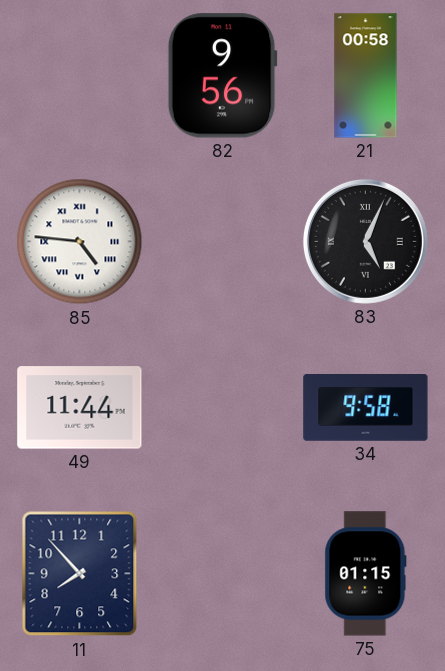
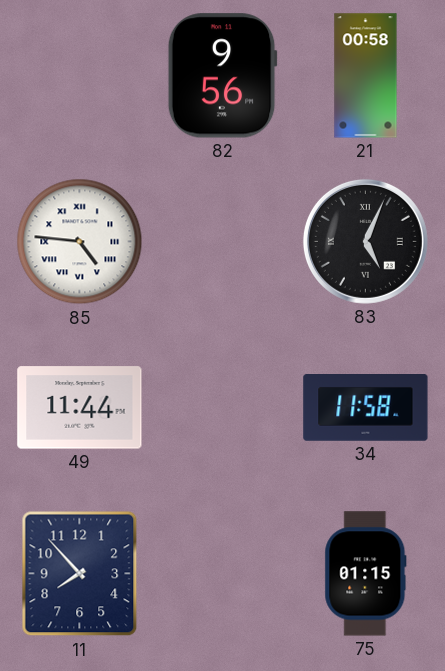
34: 9:58 -> 11:58 (366, 408)
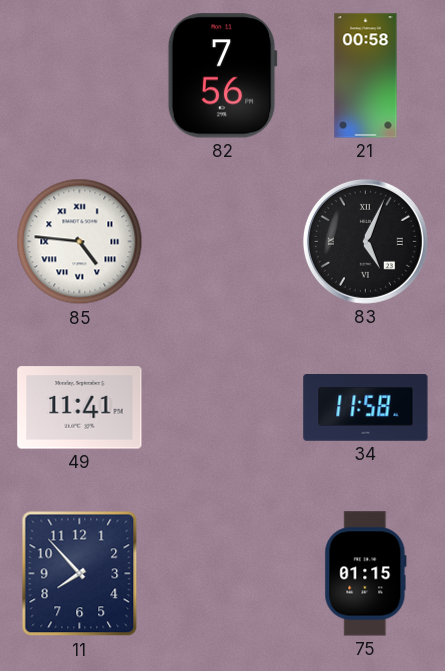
82: 9:56 -> 7:56 (222, 76)
49: 11:44 -> 11:41 (80, 408)
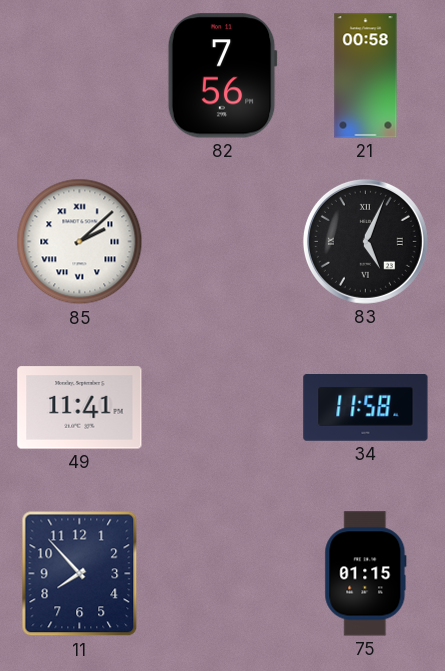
85: 4:46 -> 2:08 (80, 242)
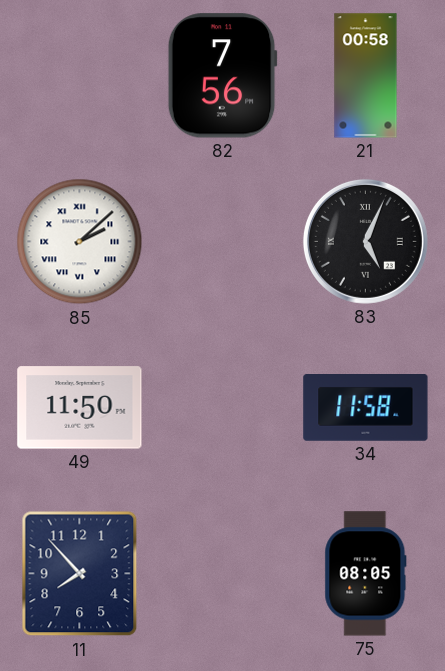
49: 11:41 -> 11:50 (80, 408)
75: 01:15 -> 08:05 (366, 574)
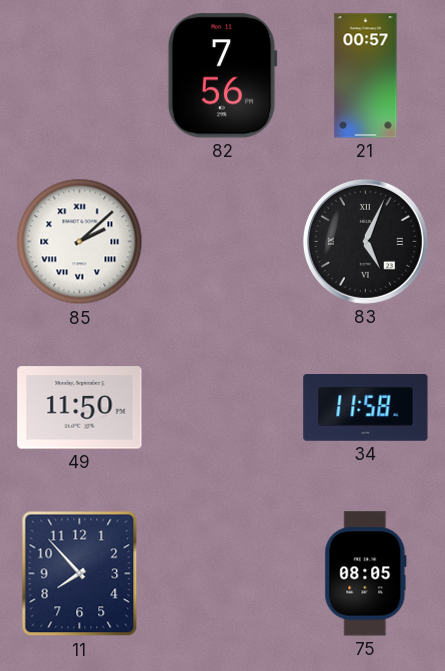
21: 00:58 -> 00:57 (366, 76)
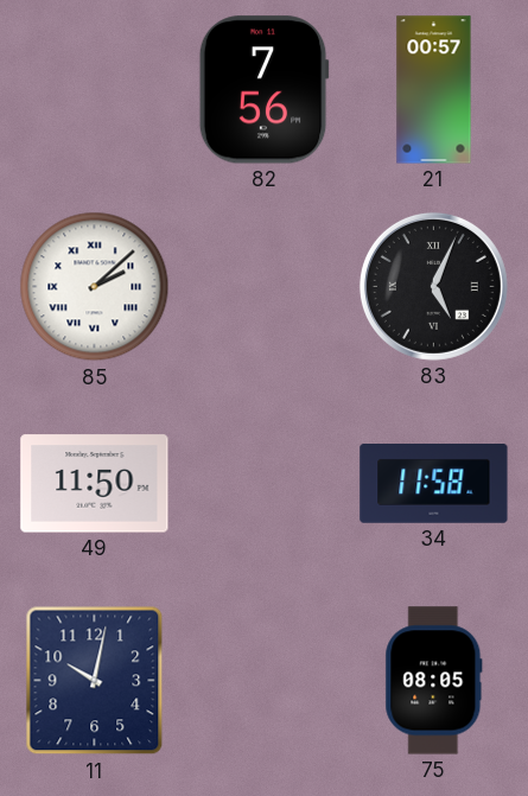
11: 7:53 -> 10:02 (95, 681)
